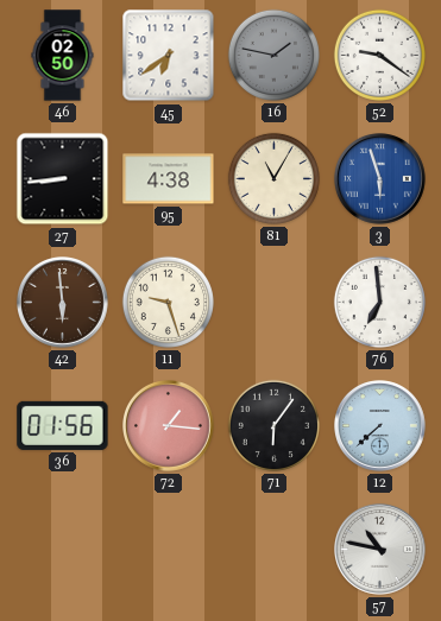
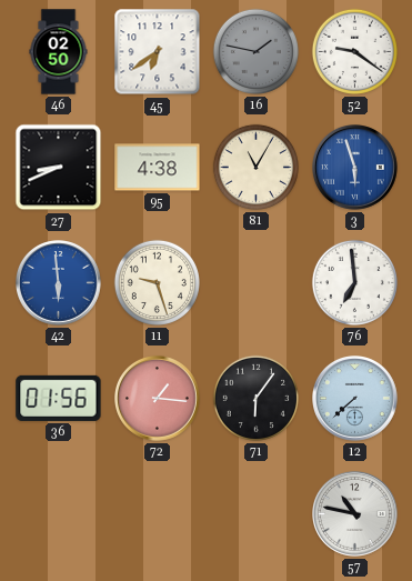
27: 8:44 -> 8:41 (59, 168)
42 dial: brown -> blue (59, 283)
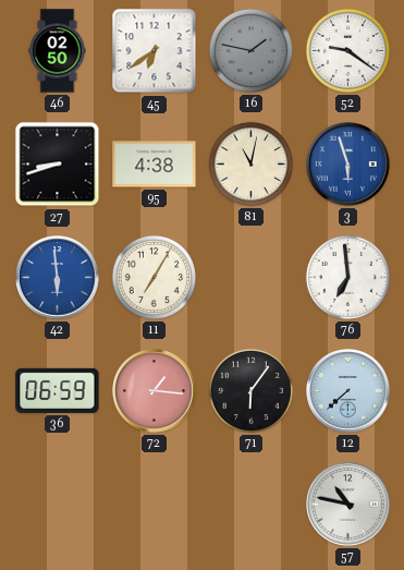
27: 8:41 -> 8:42 (58, 165)
81: 11:05 -> 11:02 (250, 163)
11: 9:27 -> 7:05 (154, 277)
36: 01:56 -> 06:59 (58, 390)
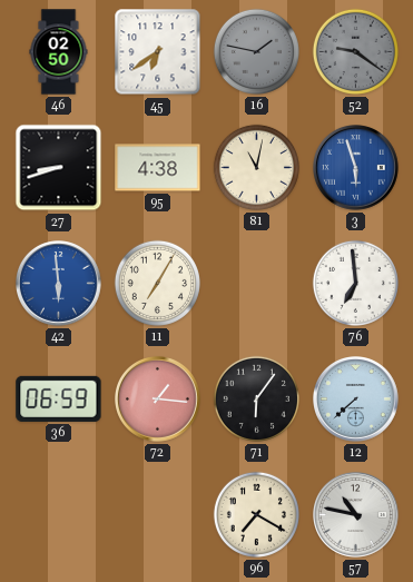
52 dial: white -> grey (355, 51)
96: none -> 7:20 (256, 514)
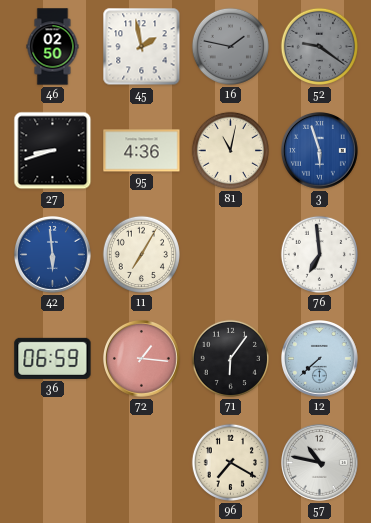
45: 6:39 -> 1:58 (142, 47)
95: 4:38 -> 4:36 (142, 151)
